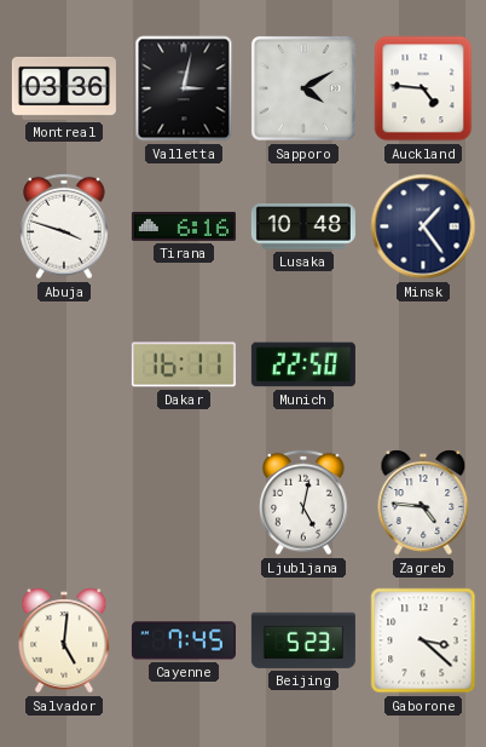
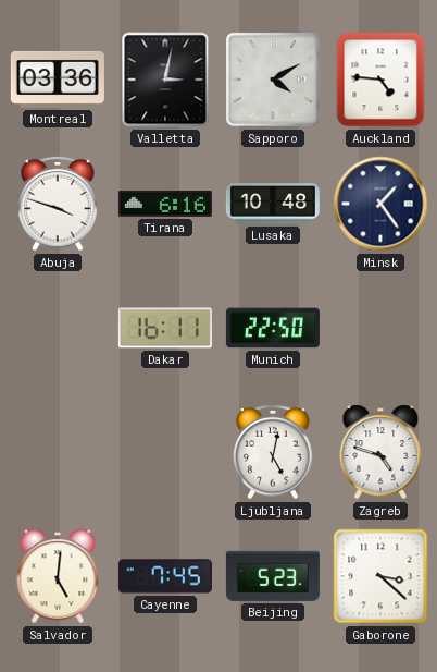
Zagreb: 4:46 -> 4:48 (380, 452)
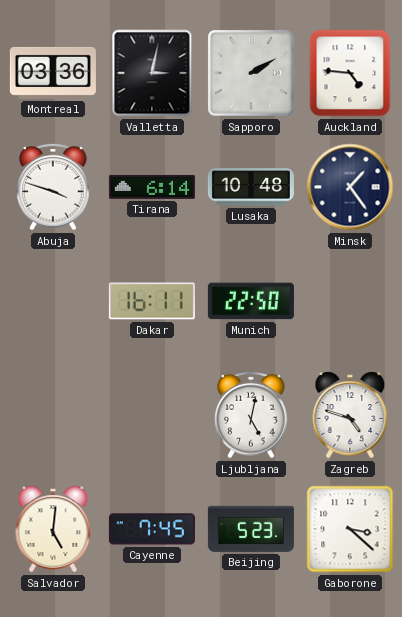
Sapporo: 4:10 -> 2:10 (251, 73)
Tirana: 6:16 -> 6:14 (152, 187)
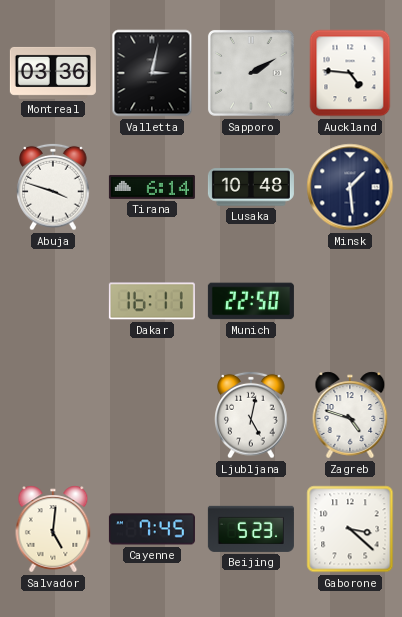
Minsk: 1:24 -> 1:29 (350, 187)
